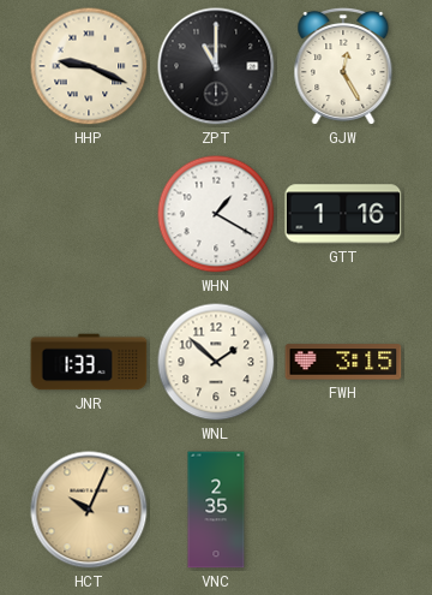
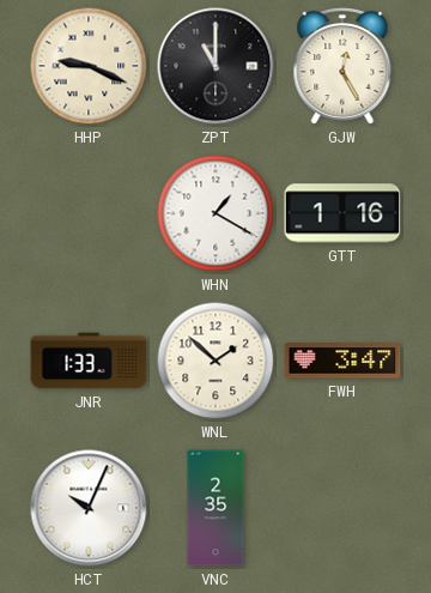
FWH: 3:15 -> 3:47 (342, 361)
HCT dial: champagne -> white (89, 508)
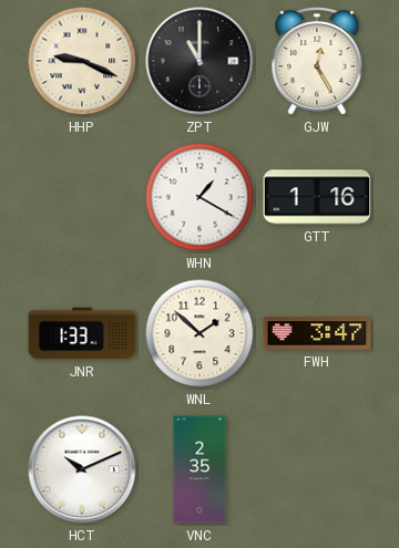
HCT: 10:04 -> 10:11 (82, 469)
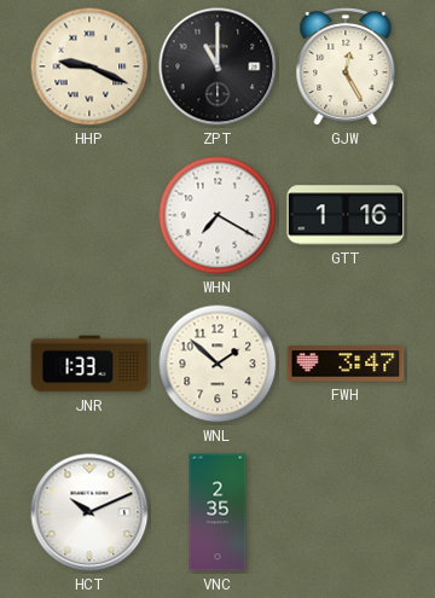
WHN: 1:20 -> 7:20 (217, 215)
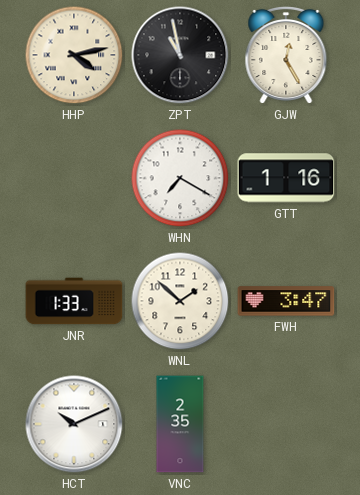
HHP: 9:19 -> 4:13 (74, 55)
ZPT: 11:00 -> 10:58 (180, 55)
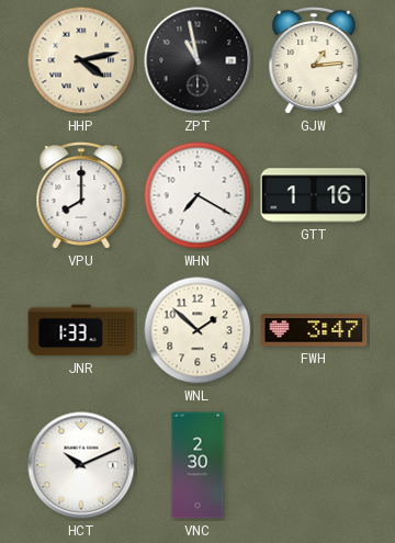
GJW: 12:25 -> 1:14 (314, 60)
VPU: none -> 8:00 (81, 195)
VNC: 2:35 -> 2:30 (198, 465)
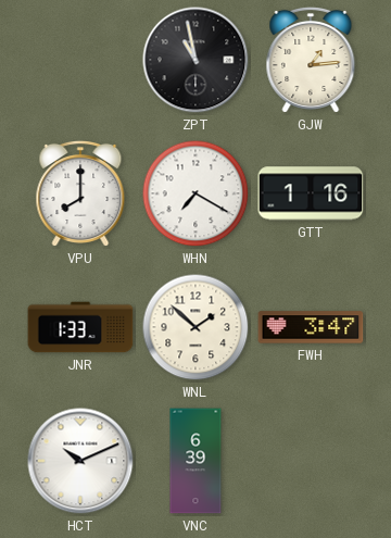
HHP: 4:13 -> none (81, 60)
VNC: 2:30 -> 6:39 (195, 461)
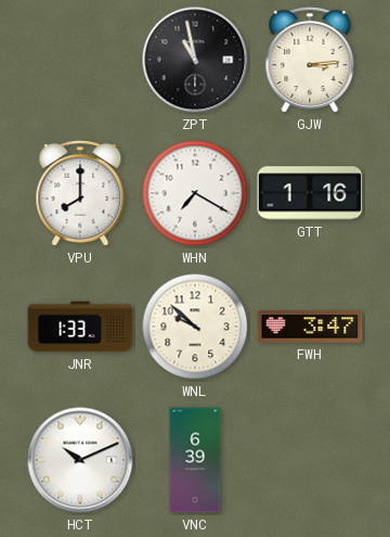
GJW: 1:14 -> 3:14 (310, 60)
WNL: 1:52 -> 9:52 (195, 327)
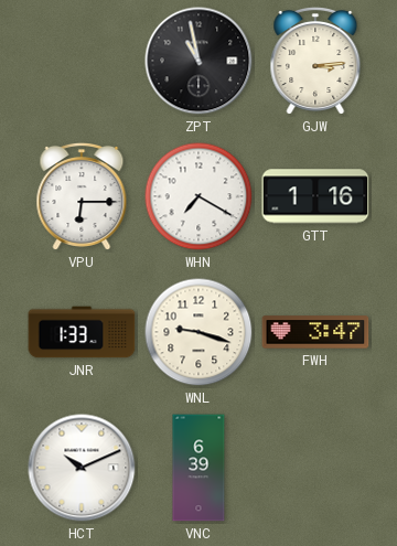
VPU: 8:00 -> 6:15 (82, 196)
WNL: 9:52 -> 9:18 (198, 332)
